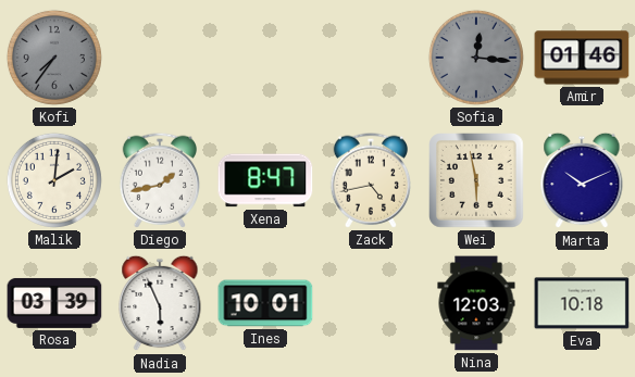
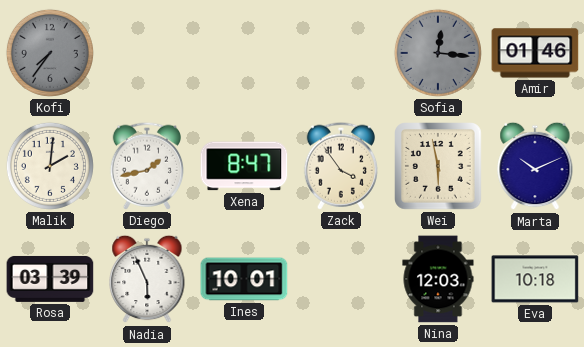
Zack: 4:43 -> 3:54 (340, 166)
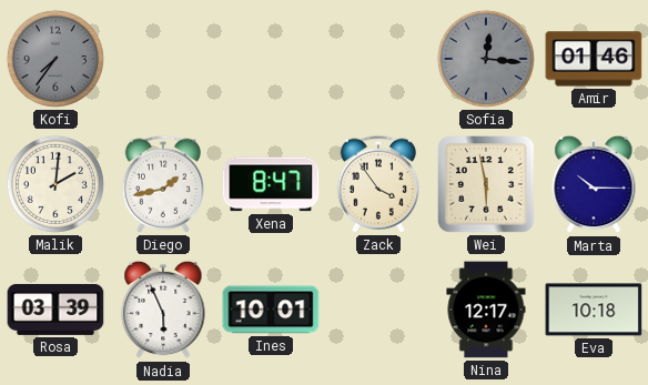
Marta: 10:11 -> 10:15 (594, 184)
Nina: 12:03 -> 12:17 (486, 310)
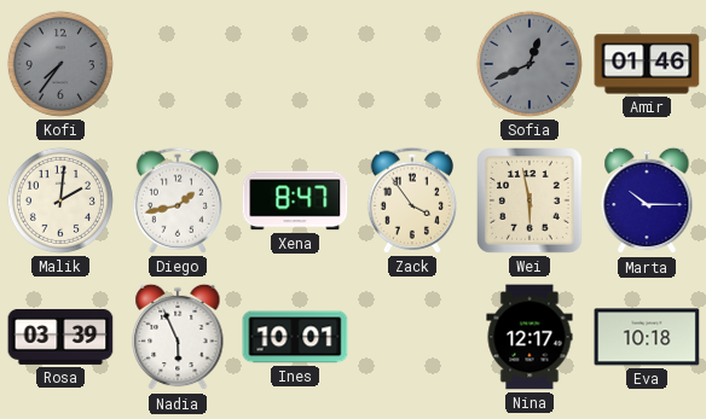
Sofia: 12:16 -> 12:41 (529, 64)
